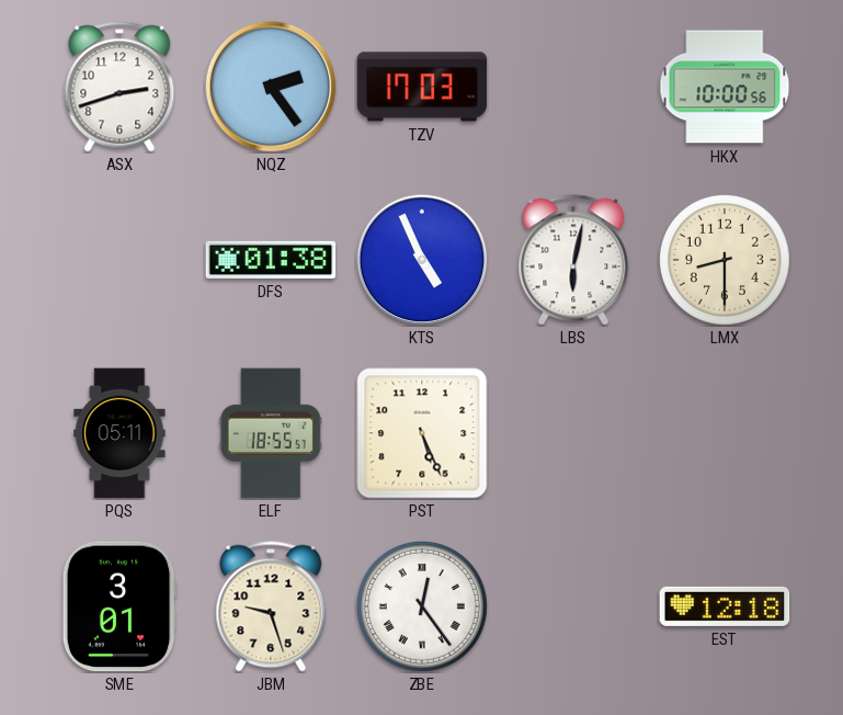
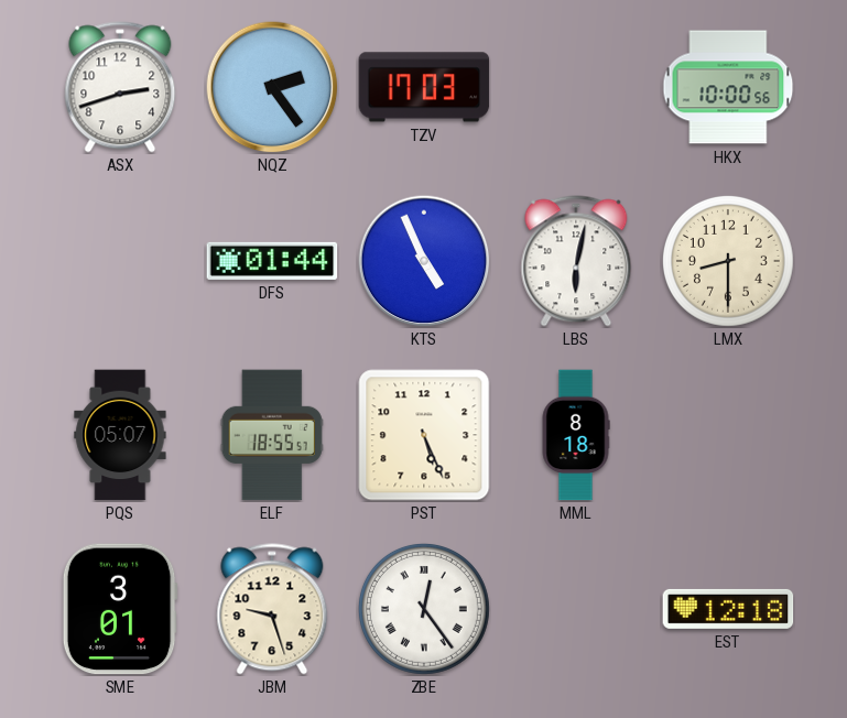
DFS: 01:38 -> 01:44 (272, 261)
PQS: 05:11 -> 05:07 (120, 435)
MML: none -> 8:18 (576, 435)
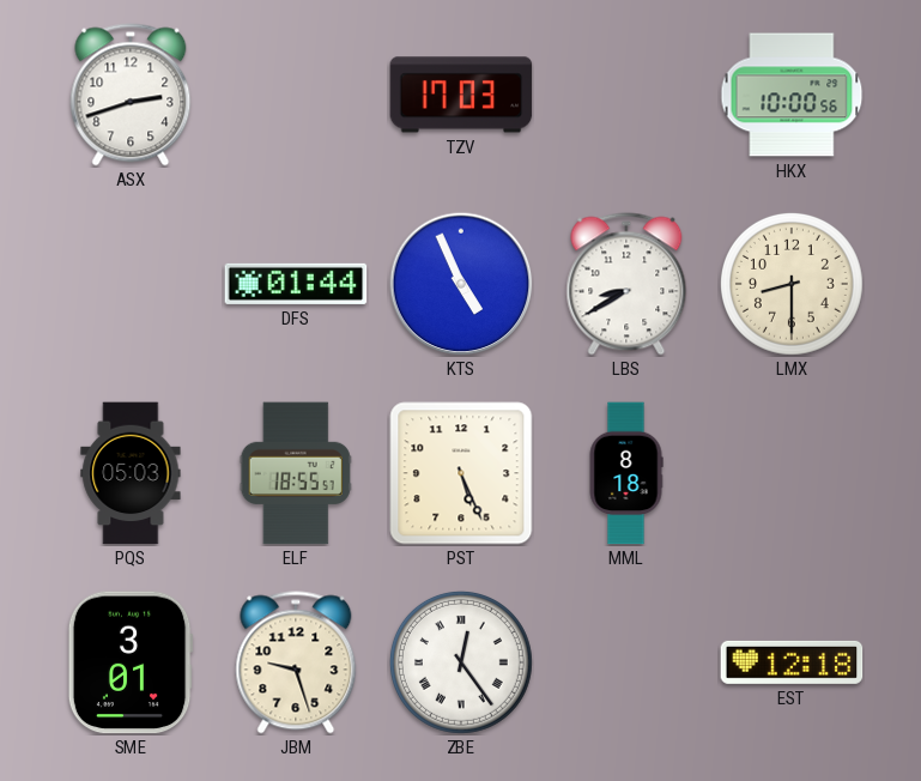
NQZ: 2:24 -> none (272, 87)
LBS: 6:02 -> 8:40 (626, 284)
PQS: 05:07 -> 05:03 (131, 473)
